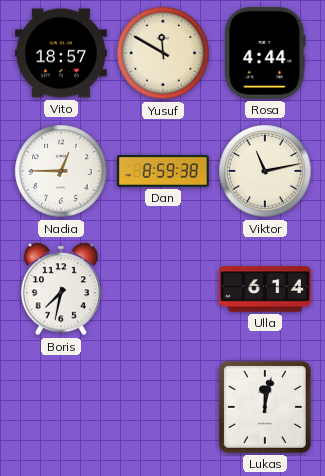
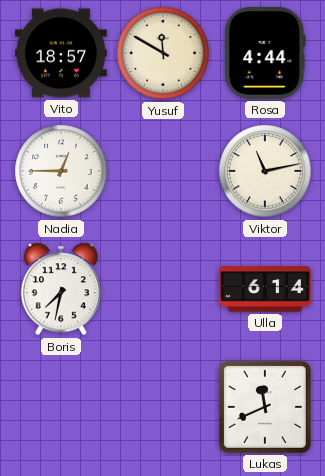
Dan: 8:59 -> none (164, 171)
Lukas: 12:02 -> 11:41 (265, 407)
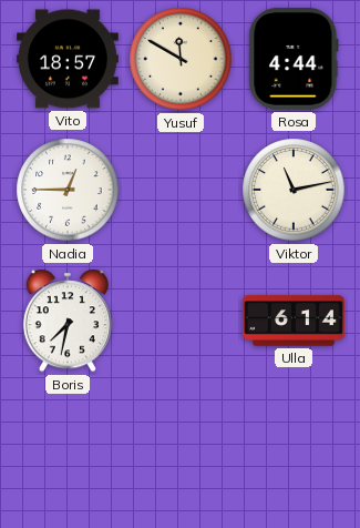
Lukas: 11:41 -> none (265, 407)
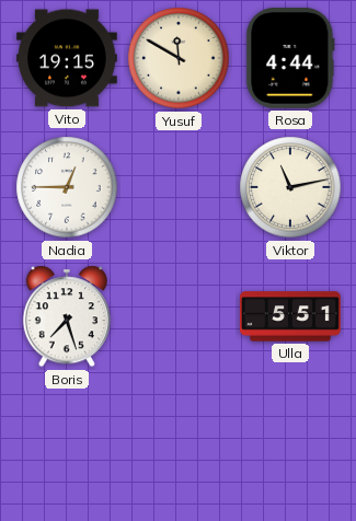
Vito: 18:57 -> 19:15 (68, 58)
Boris: 7:32 -> 7:27 (67, 316)
Ulla: 6:14 -> 5:51 (291, 316)
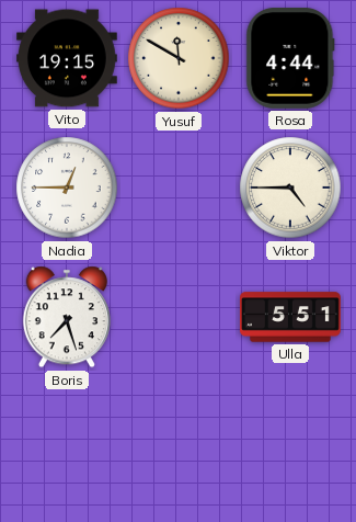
Viktor: 11:13 -> 4:45 (290, 188)
